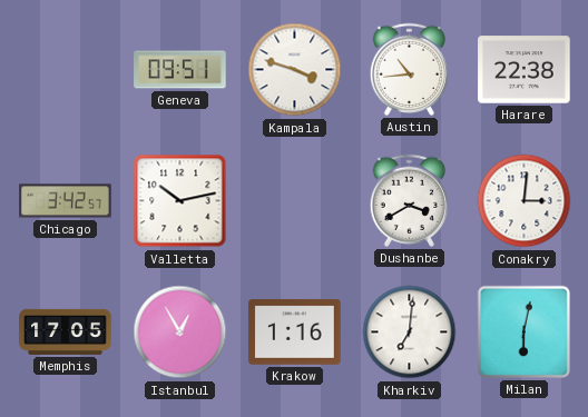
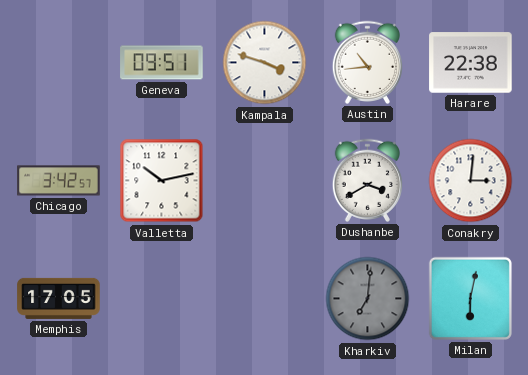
Istanbul: 12:55 -> none (180, 332)
Krakow: 1:16 -> none (295, 332)
Kharkiv dial: white -> grey (368, 299)
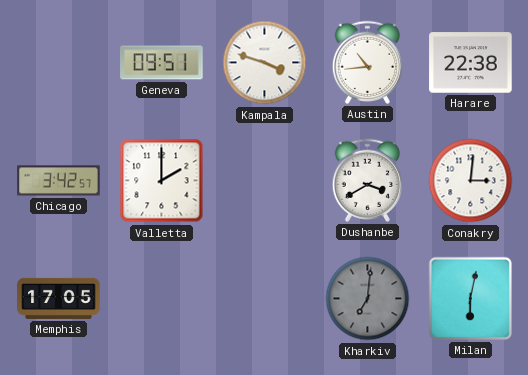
Valletta: 10:13 -> 2:00 (162, 181)
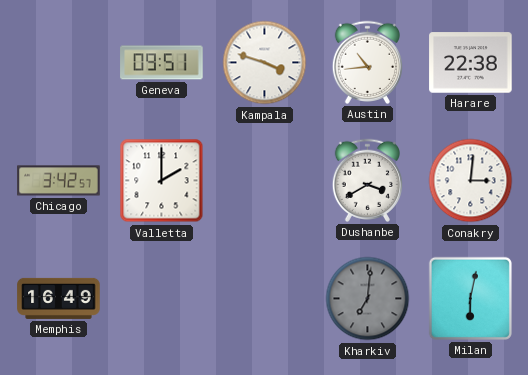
Memphis: 17:05 -> 16:49 (59, 298)
